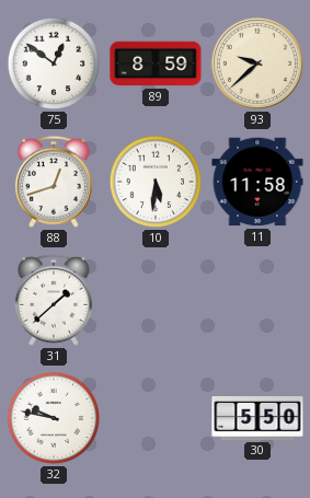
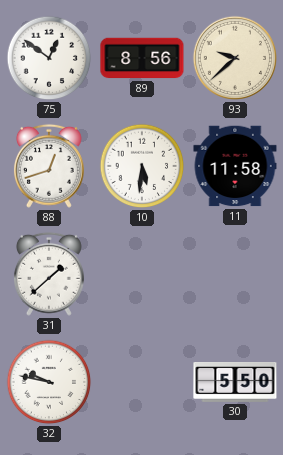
89: 8:59 -> 8:56 (142, 58)
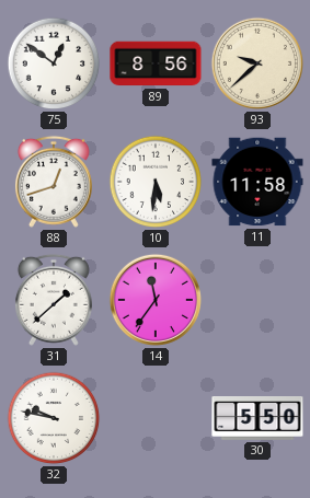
14: none -> 11:36 (156, 300)
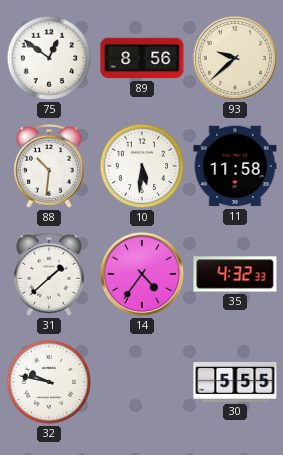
88: 12:42 -> 10:31 (49, 166)
14: 11:36 -> 4:36 (142, 274)
35: none -> 4:32 (235, 274)
30: 5:50 -> 5:55 (235, 383)
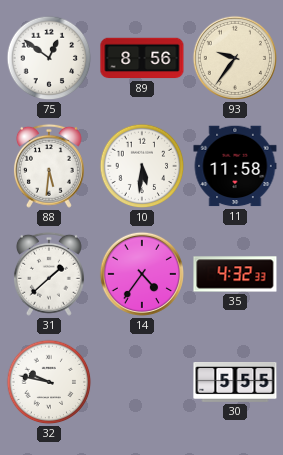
93: 9:38 -> 9:36 (235, 58)
88: 10:31 -> 5:31 (49, 166)
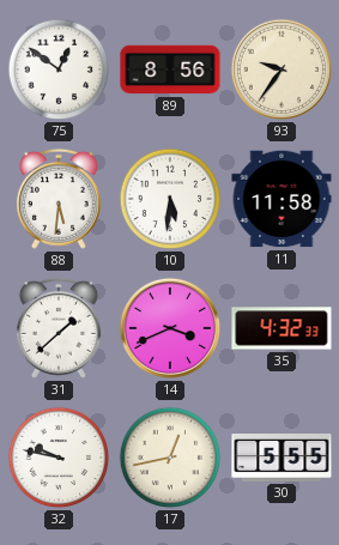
14: 4:36 -> 3:41 (170, 328)
17: none -> 12:43 (170, 458)
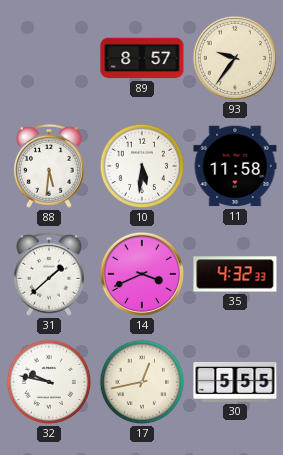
75: 12:51 -> none (59, 69)
89: 8:56 -> 8:57 (142, 58)
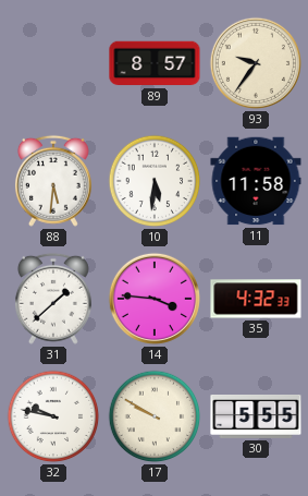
14: 3:41 -> 3:46 (155, 299)
17: 12:43 -> 9:50 (155, 416)
